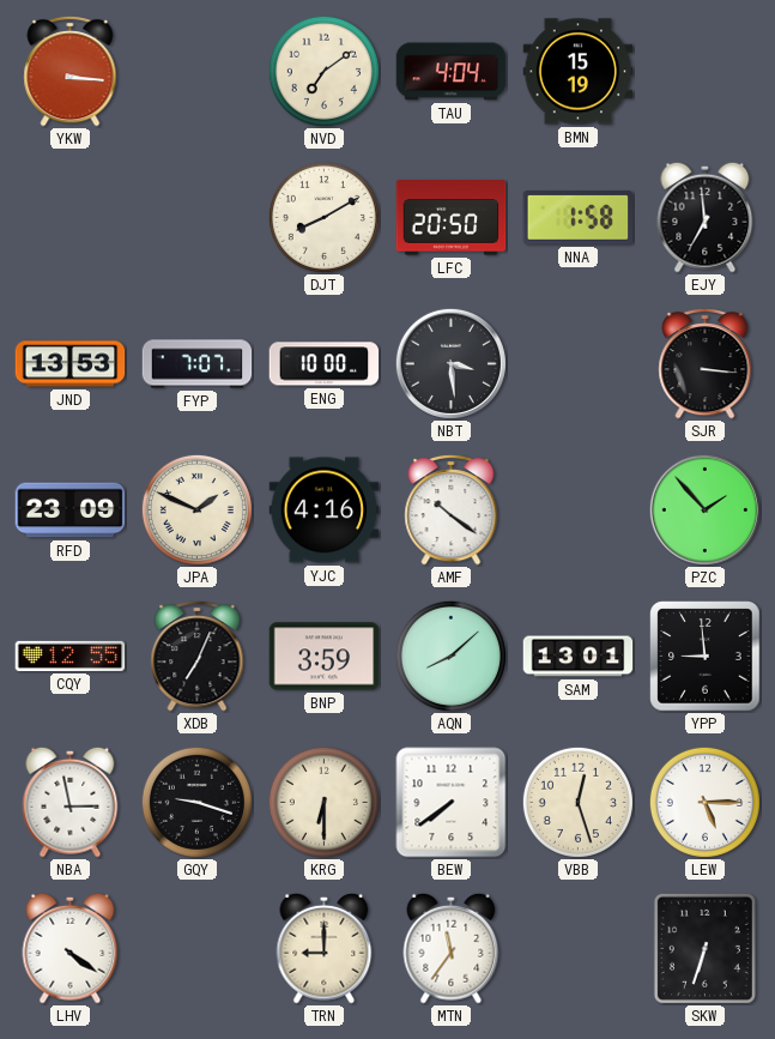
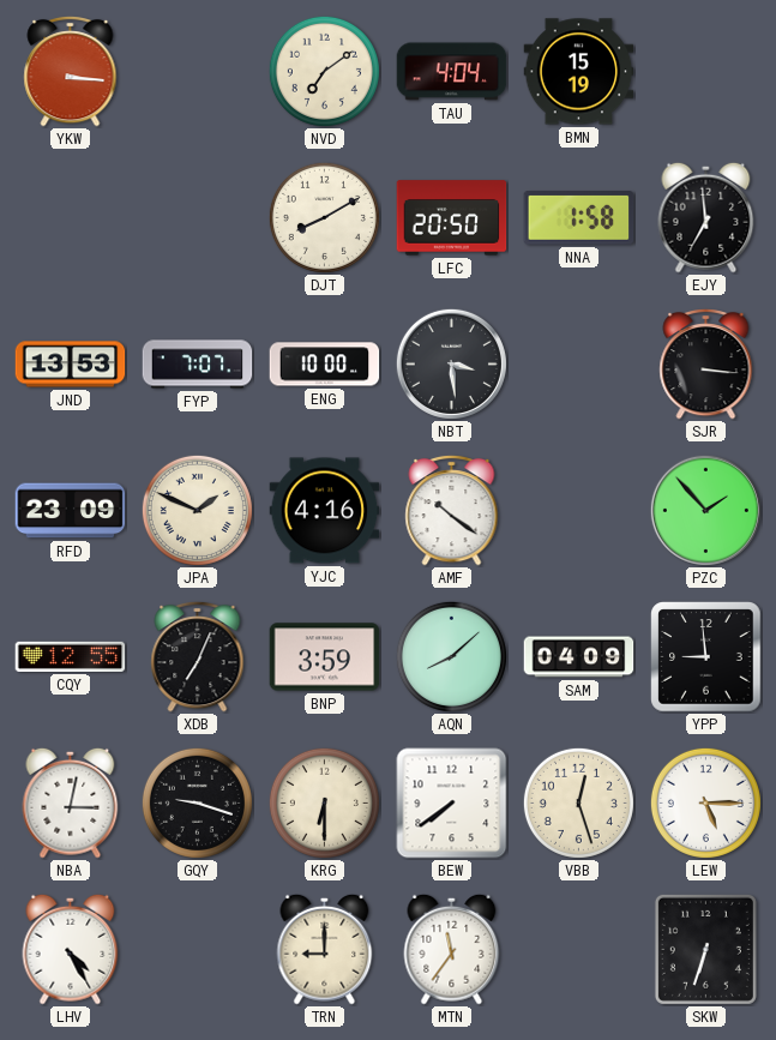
SAM: 13:01 -> 04:09 (579, 657)
NBA: 2:58 -> 3:02 (71, 802)
LHV: 4:21 -> 4:25 (71, 949)
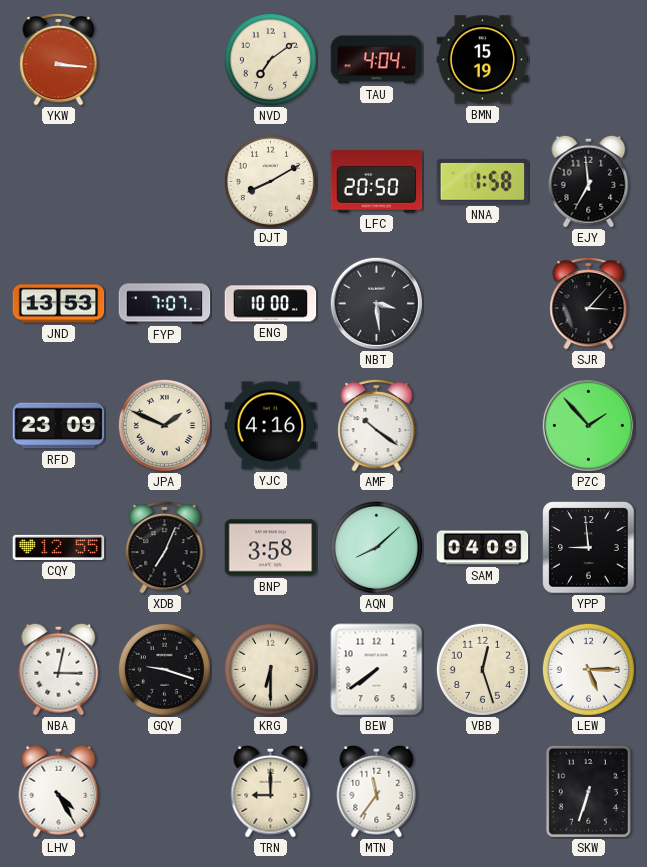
SJR: 3:16 -> 3:07 (589, 303)
BNP: 3:59 -> 3:58 (271, 548)
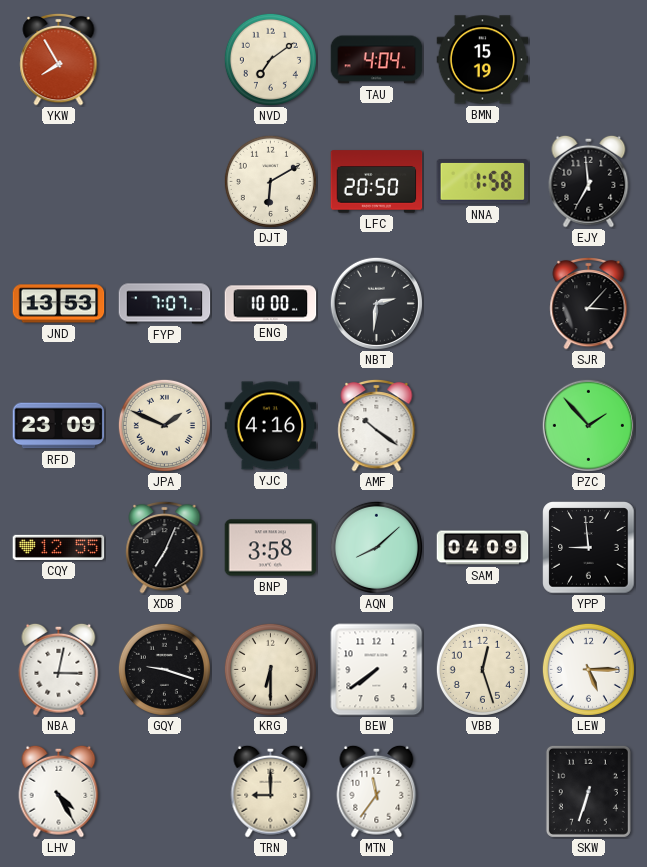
YKW: 3:16 -> 7:55 (59, 59)
DJT: 8:10 -> 6:10 (270, 181)
NBT: 3:29 -> 2:31 (376, 303)
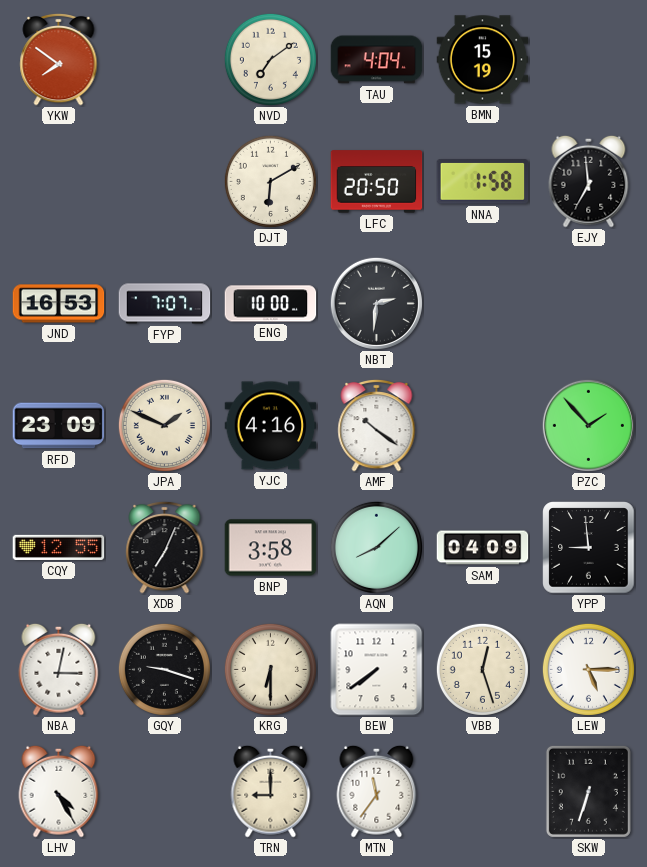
YKW: 7:55 -> 7:51 (59, 59)
JND: 13:53 -> 16:53 (59, 304)
SJR: 3:07 -> none (589, 303)
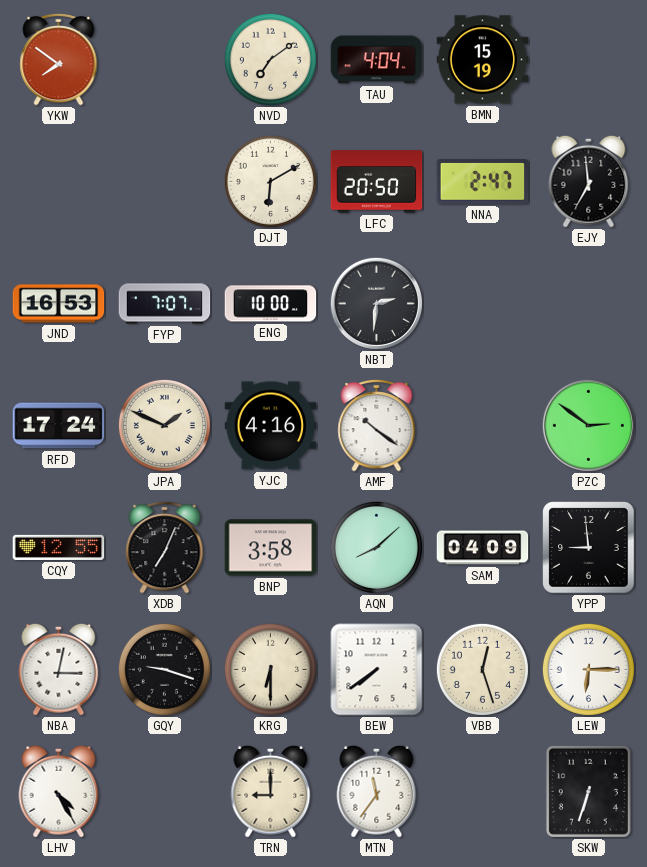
NNA: 1:58 -> 2:47 (483, 182)
RFD: 23:09 -> 17:24 (59, 426)
PZC: 1:53 -> 2:51 (588, 425)
LEW: 5:15 -> 6:15 (588, 669)
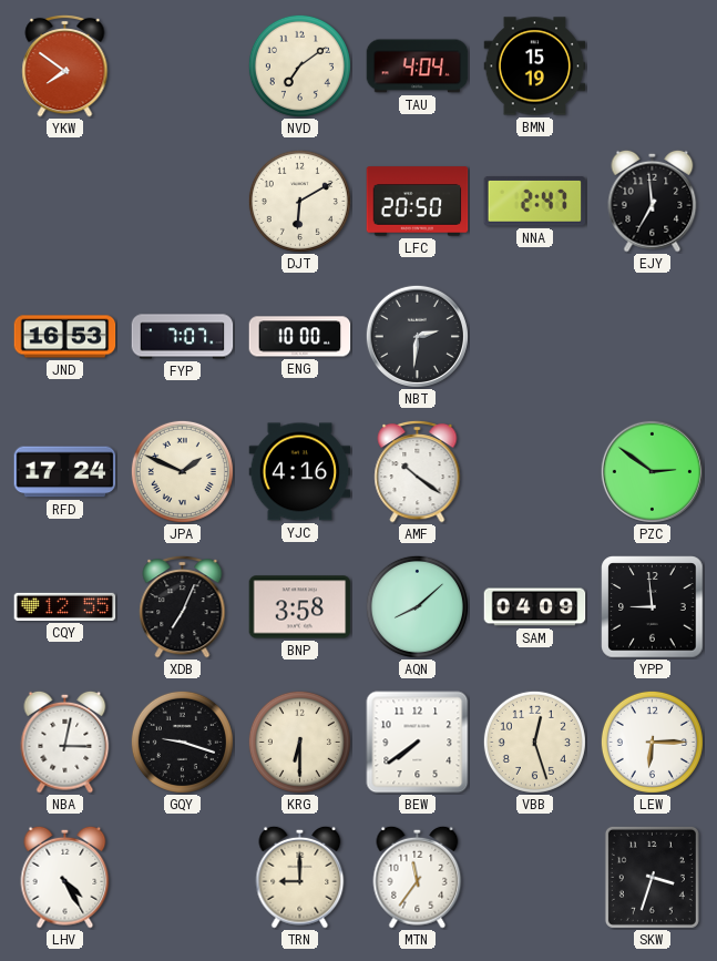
SKW: 6:33 -> 3:33 (652, 877)
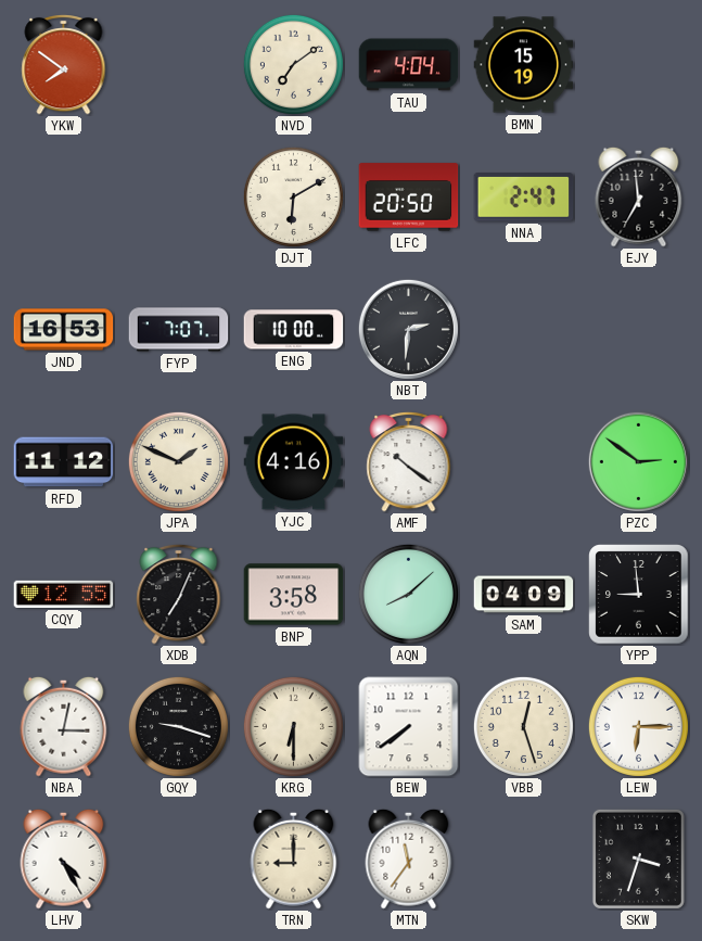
RFD: 17:24 -> 11:12 (64, 462)
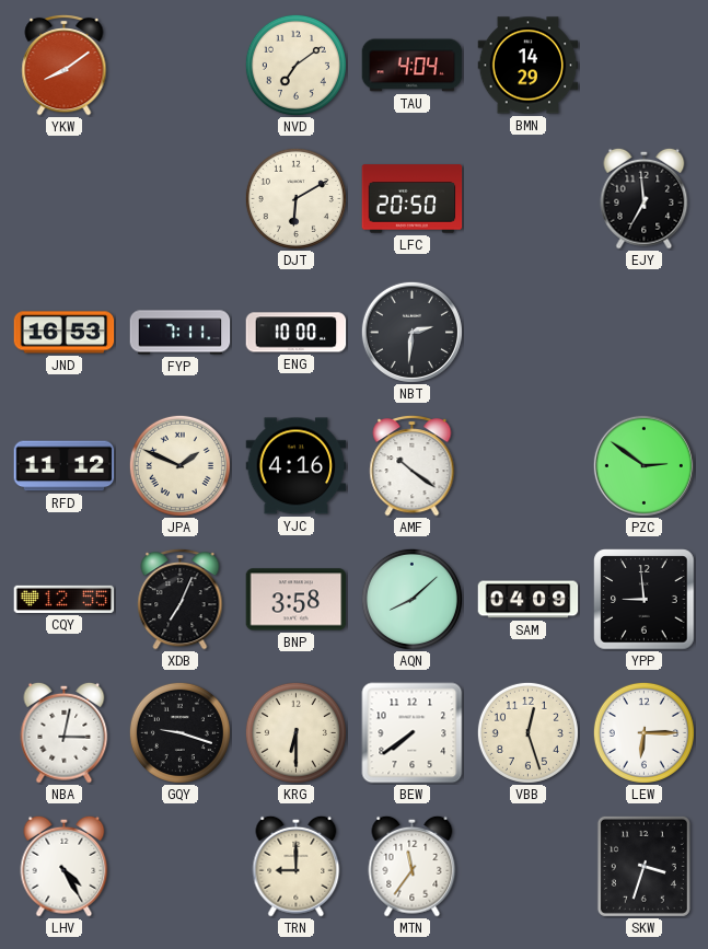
YKW: 7:51 -> 8:09 (65, 65)
BMN: 15:19 -> 14:29 (529, 66)
NNA: 2:47 -> none (524, 198)
FYP: 7:07 -> 7:11 (181, 333)
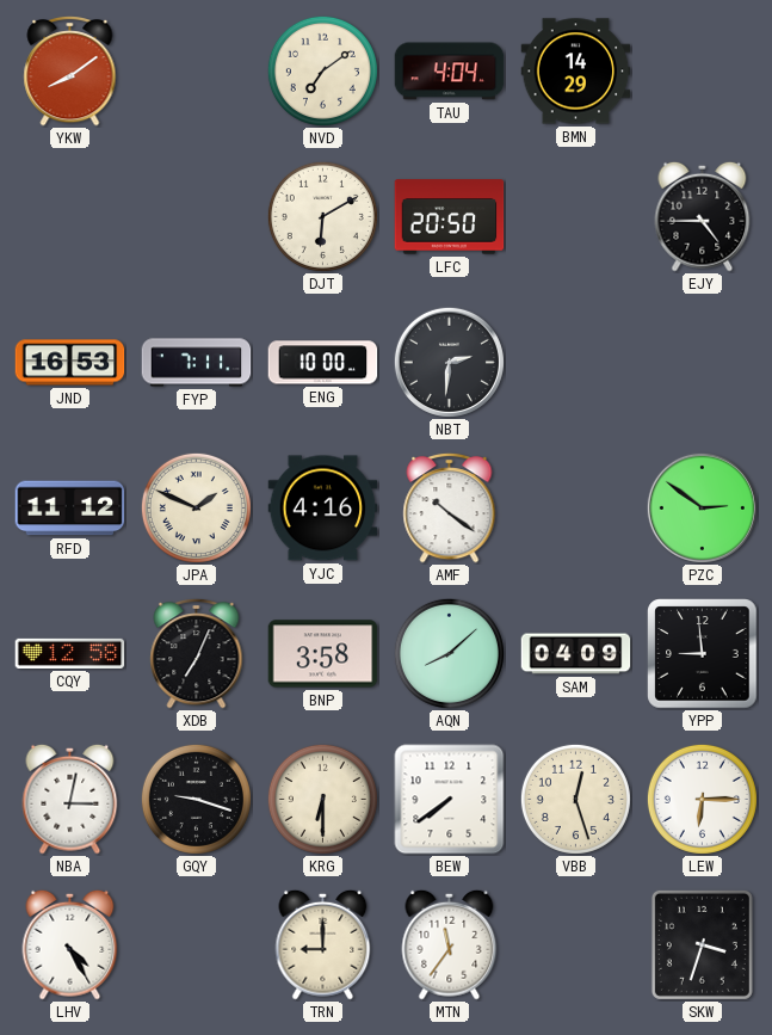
EJY: 6:59 -> 4:45 (703, 216)
CQY: 12:55 -> 12:58 (70, 653)
